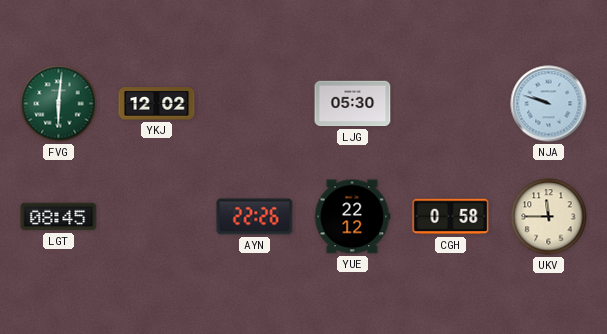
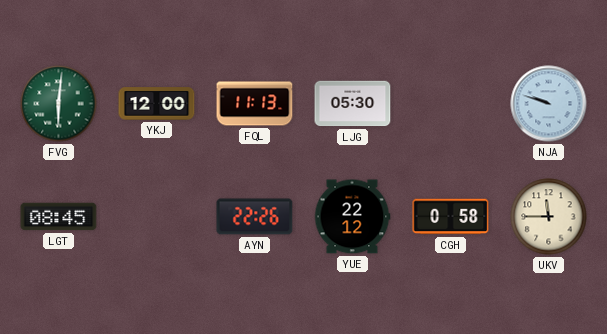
YKJ: 12:02 -> 12:00 (157, 104)
FQL: none -> 11:13 (255, 104)
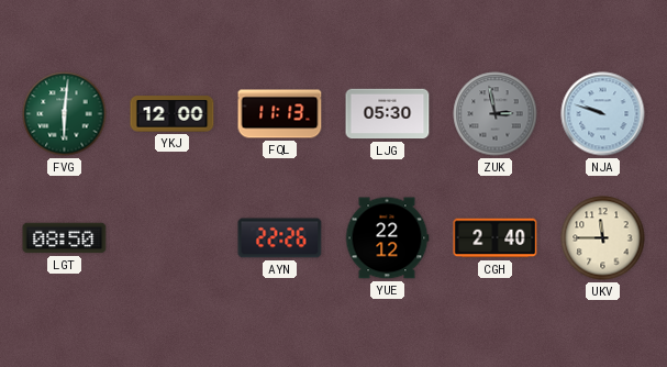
ZUK: none -> 2:58 (496, 114)
LGT: 08:45 -> 08:50 (65, 238)
CGH: 0:58 -> 2:40 (496, 238)
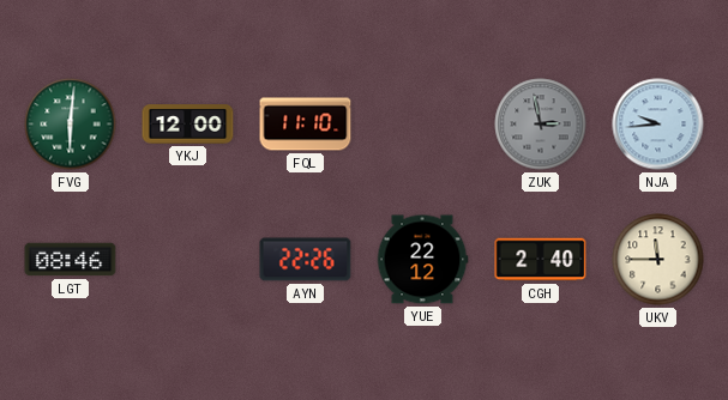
FQL: 11:13 -> 11:10 (306, 125)
LJG: 05:30 -> none (388, 114)
NJA: 9:48 -> 9:44 (658, 125)
LGT: 08:50 -> 08:46 (71, 260)
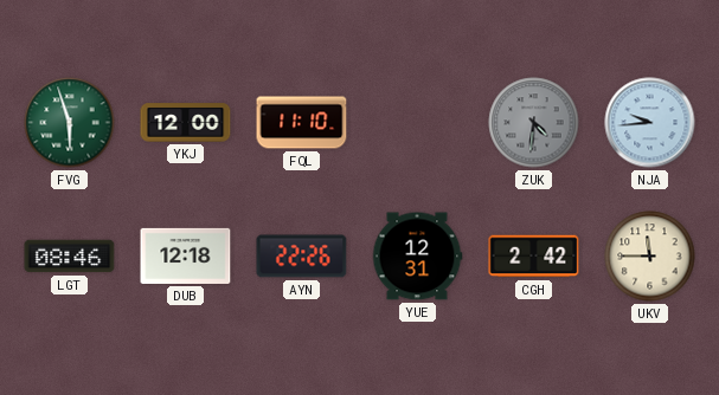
FVG: 6:01 -> 5:57 (70, 123)
ZUK: 2:58 -> 4:31 (534, 123)
DUB: none -> 12:18 (186, 255)
YUE: 22:12 -> 12:31 (417, 257)
CGH: 2:40 -> 2:42 (534, 257)
